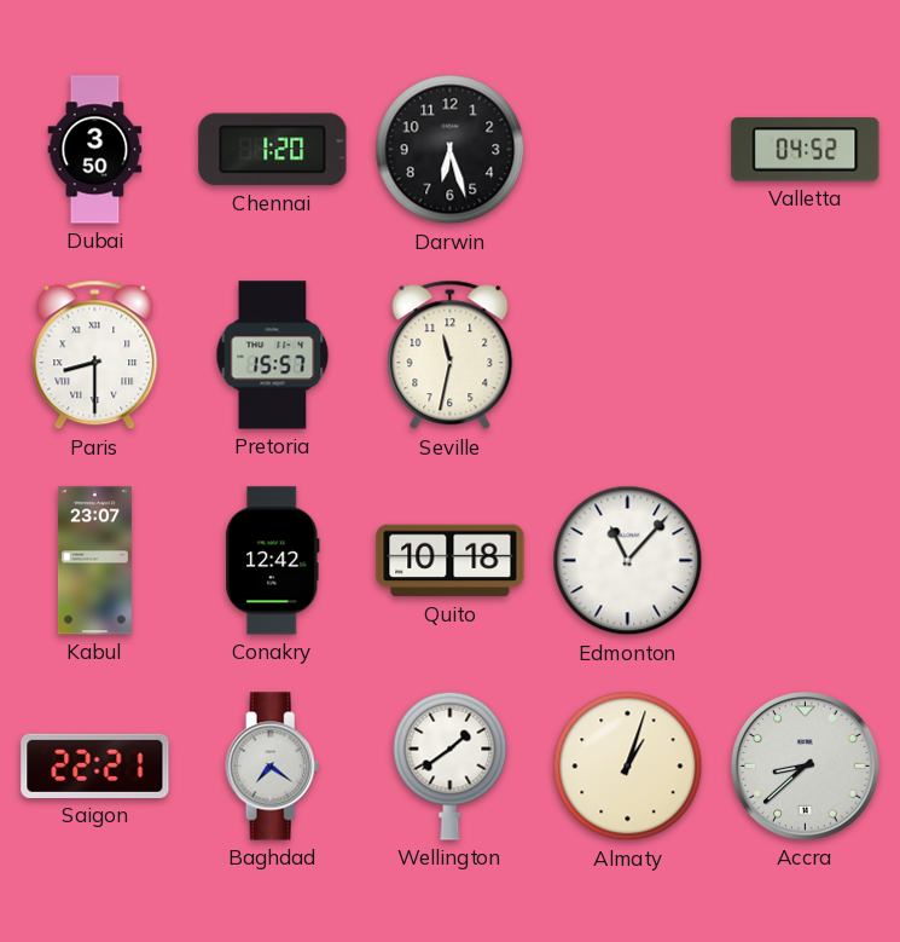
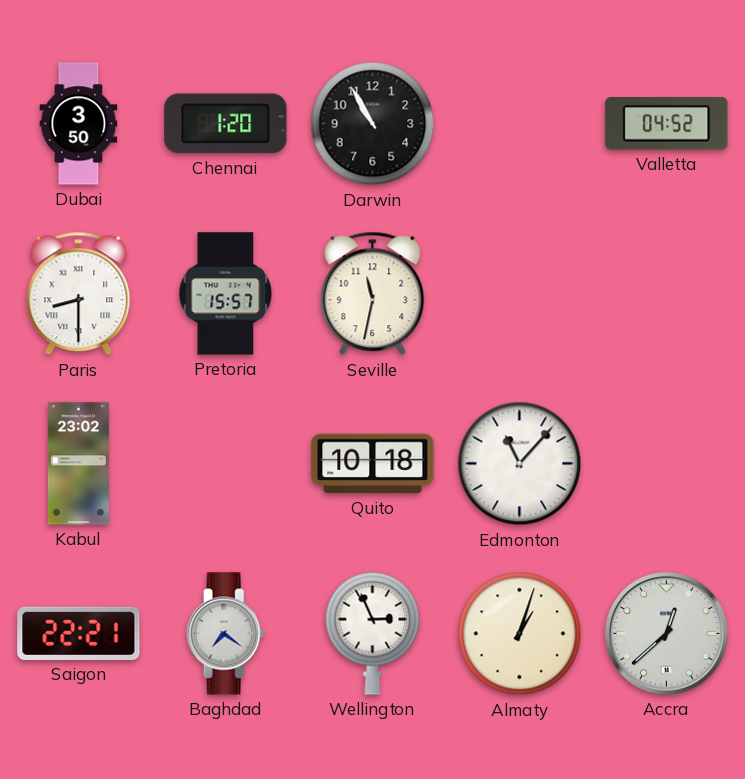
Darwin: 6:27 -> 10:55 (373, 124)
Kabul: 23:07 -> 23:02 (78, 464)
Conakry: 12:42 -> none (273, 561)
Wellington: 1:39 -> 2:56 (373, 633)
Accra: 8:38 -> 12:38 (667, 634)
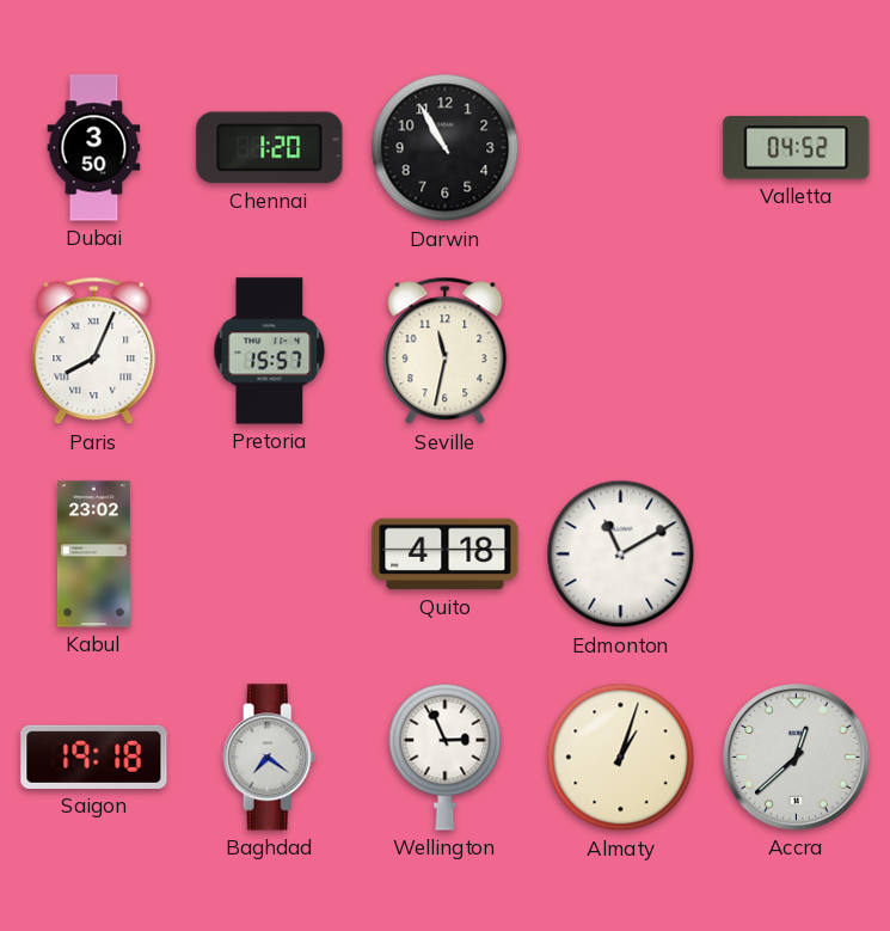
Paris: 8:30 -> 8:04 (94, 351)
Quito: 10:18 -> 4:18 (446, 555)
Edmonton: 11:07 -> 11:10 (621, 555)
Saigon: 22:21 -> 19:18 (94, 757)
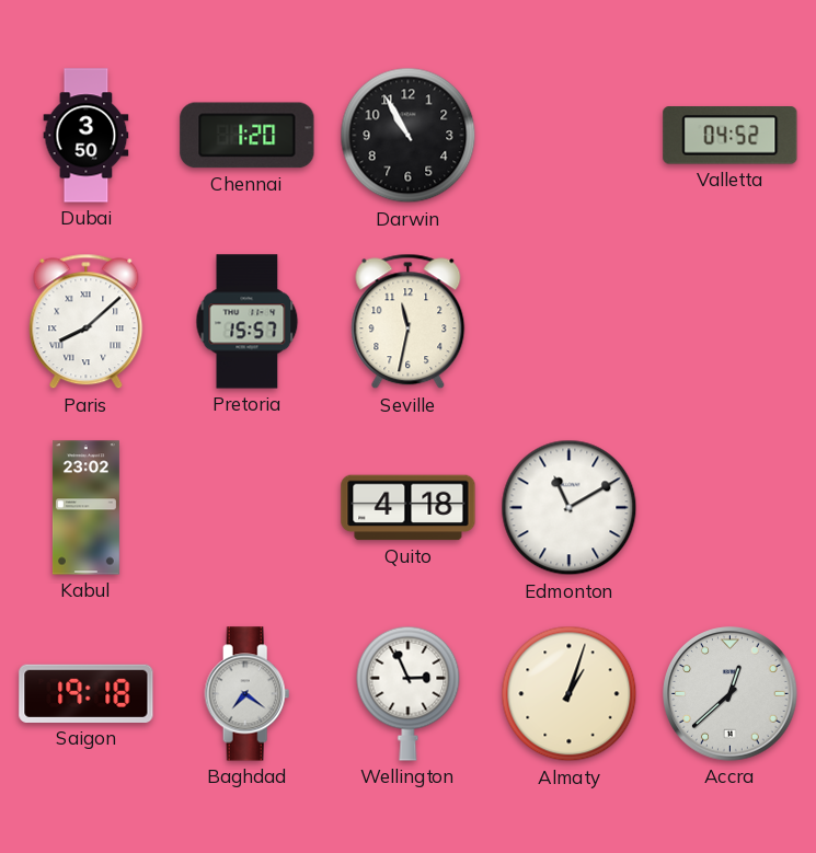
Paris: 8:04 -> 8:08 (87, 322)
